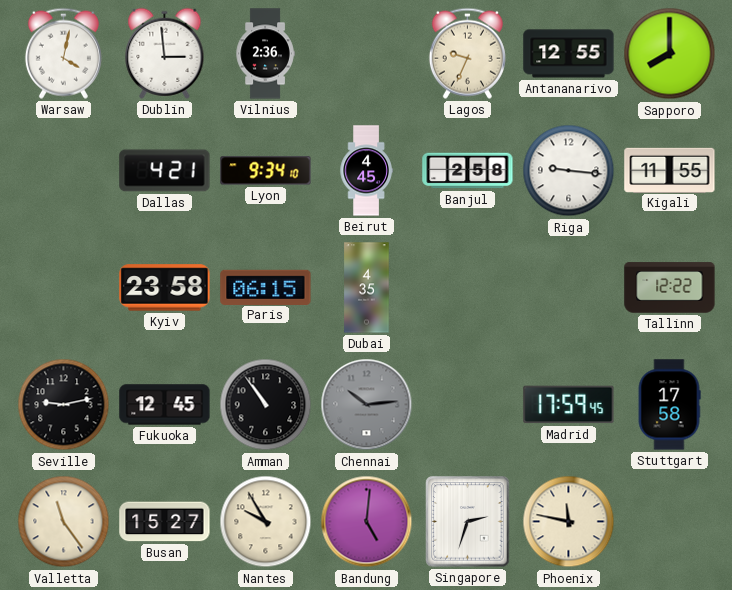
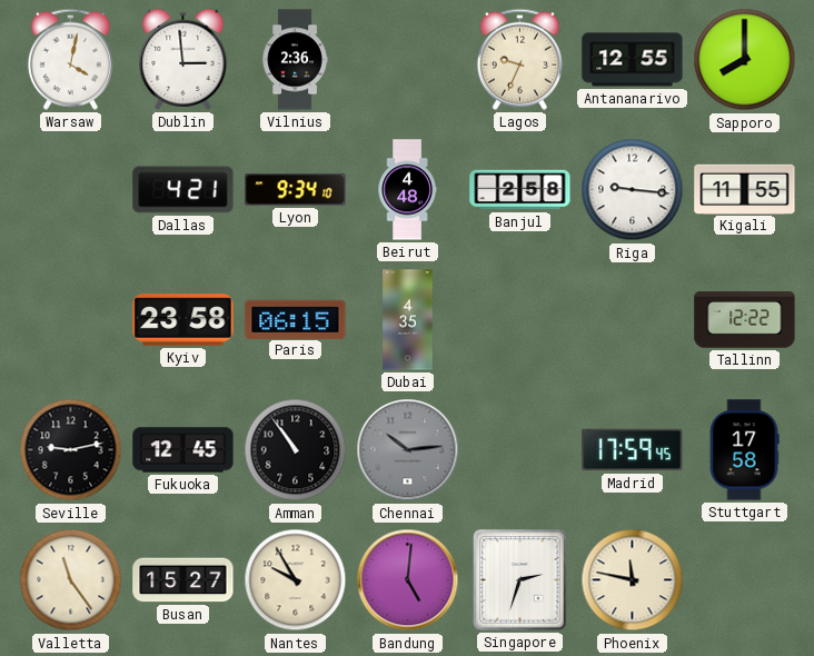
Beirut: 4:45 -> 4:48 (407, 190)
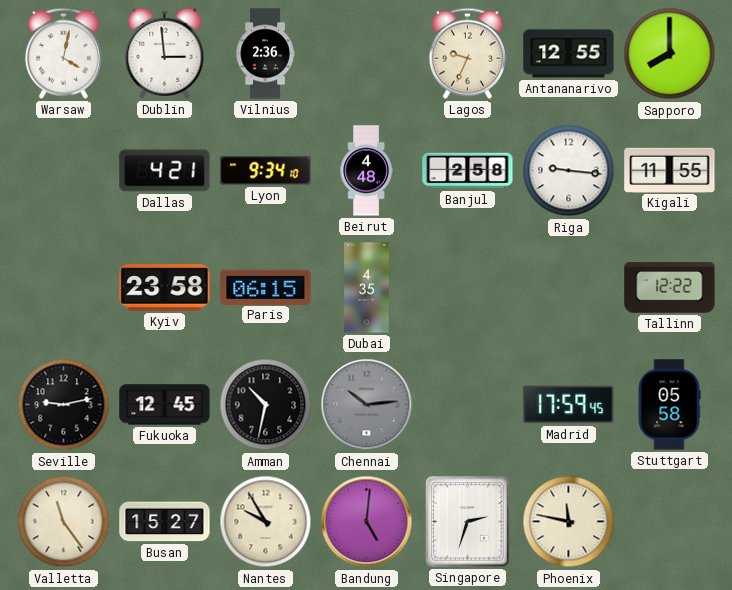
Amman: 10:54 -> 10:32 (266, 405)
Stuttgart: 17:58 -> 05:58 (669, 405)
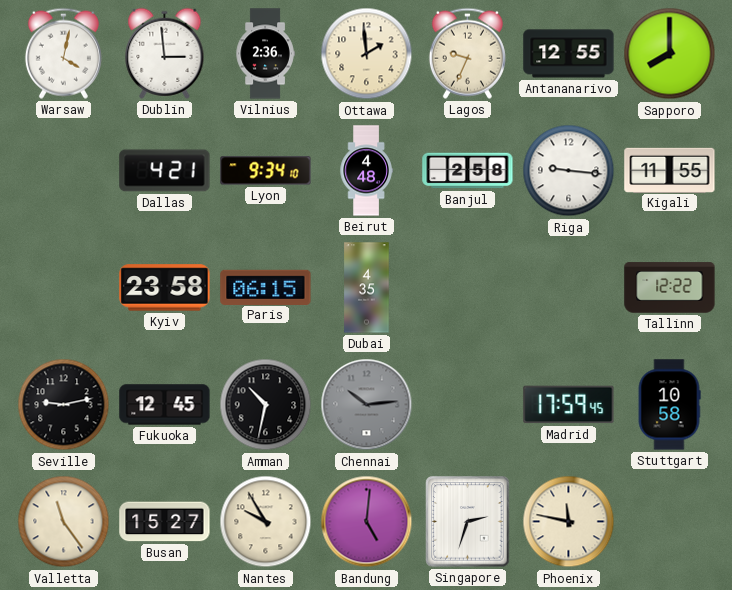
Ottawa: none -> 1:59 (367, 54)
Stuttgart: 05:58 -> 10:58 (669, 405)
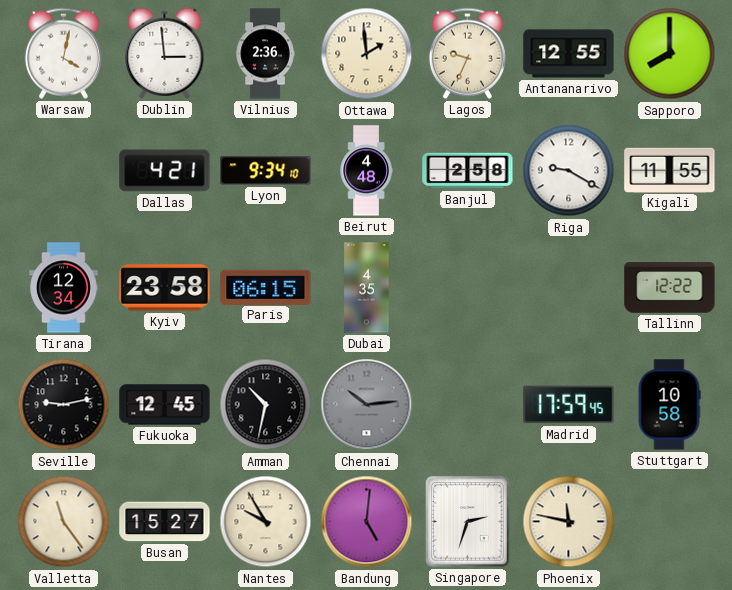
Riga: 9:16 -> 9:20 (569, 171)
Tirana: none -> 12:34 (64, 288)
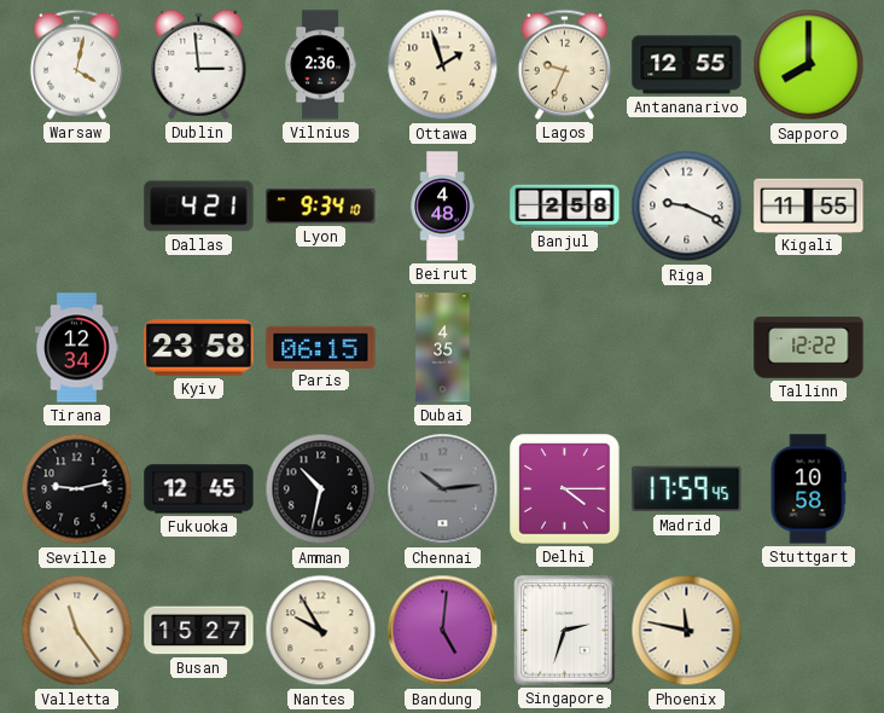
Ottawa: 1:59 -> 1:57 (443, 65)
Riga: 9:20 -> 9:19 (687, 207)
Delhi: none -> 4:15 (565, 489)
